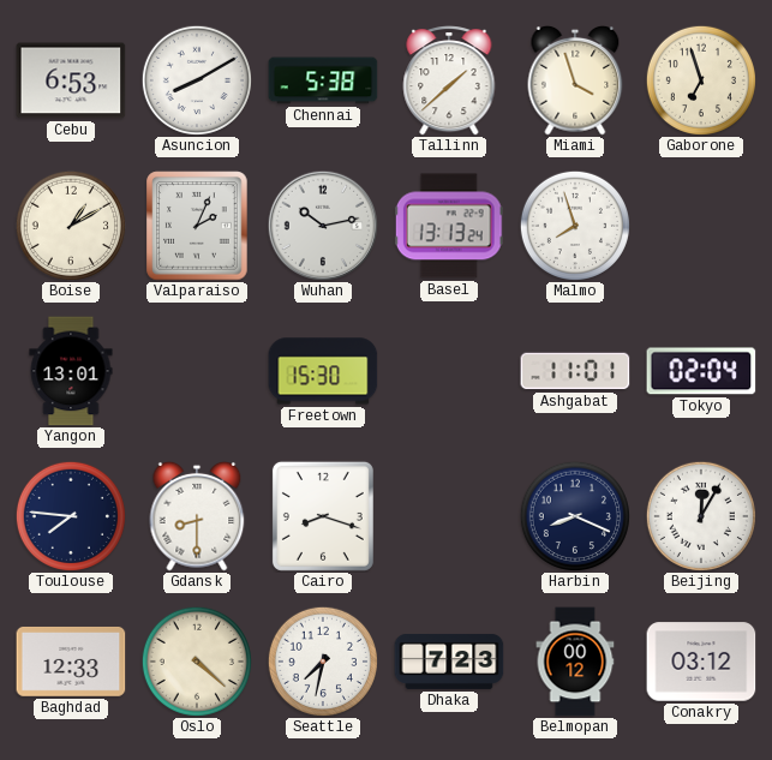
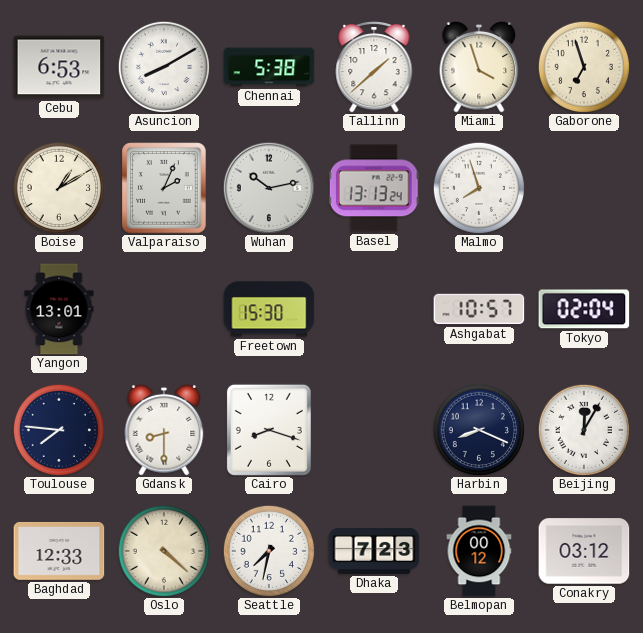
Ashgabat: 11:01 -> 10:57 (479, 309)
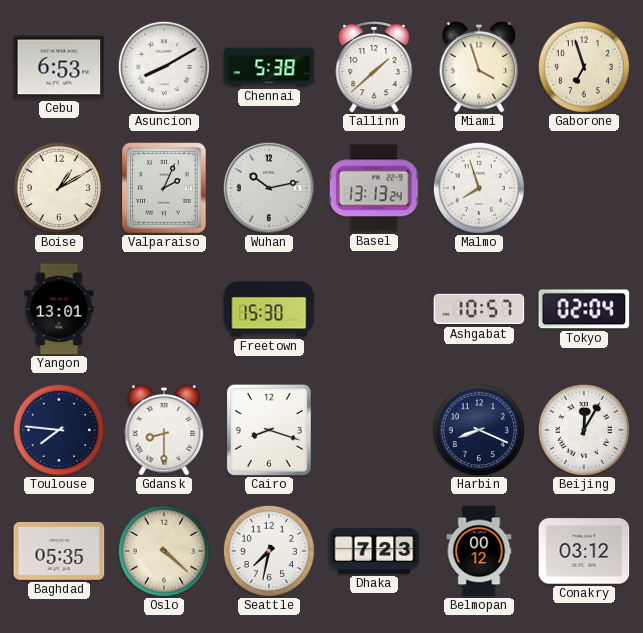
Baghdad: 12:33 -> 05:35 (59, 551)
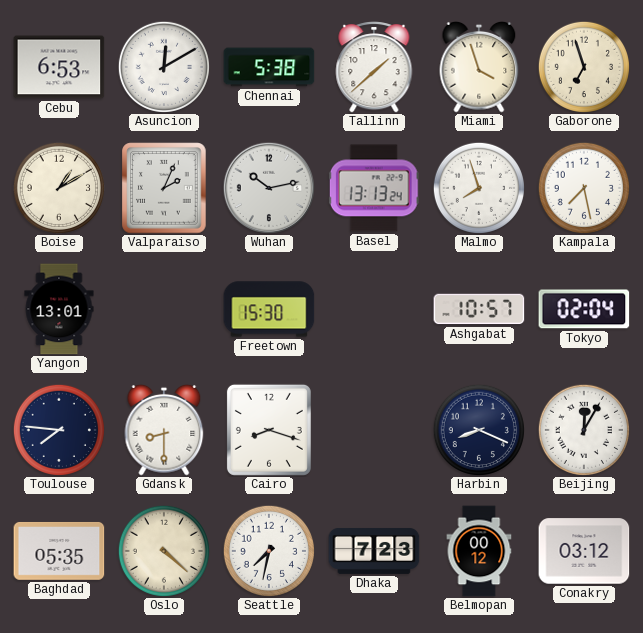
Asuncion: 8:10 -> 12:10 (164, 67)
Kampala: none -> 7:28 (584, 188)
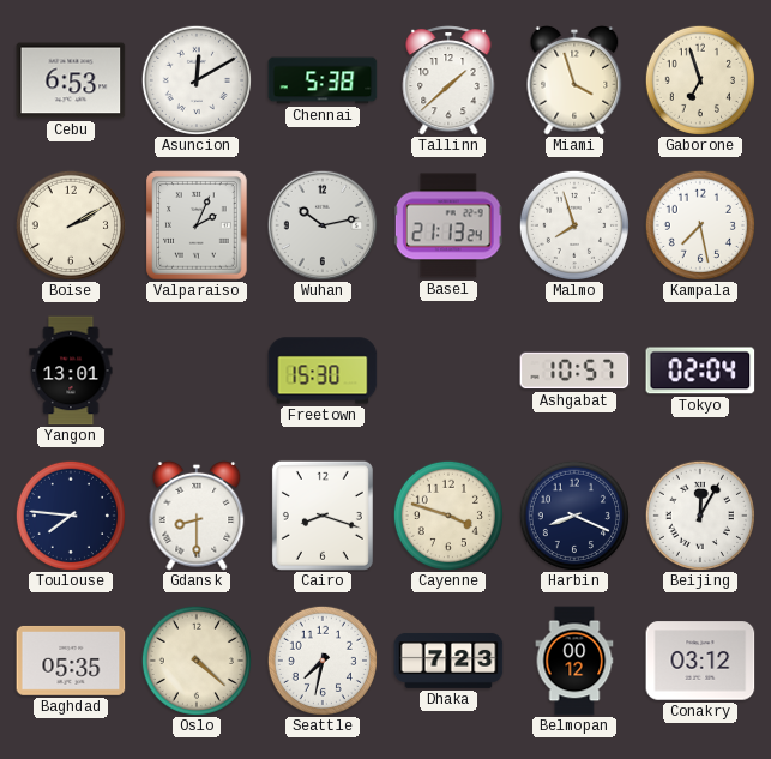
Boise: 1:10 -> 2:10 (71, 225)
Basel: 13:13 -> 21:13 (448, 225)
Cayenne: none -> 3:48 (448, 516)
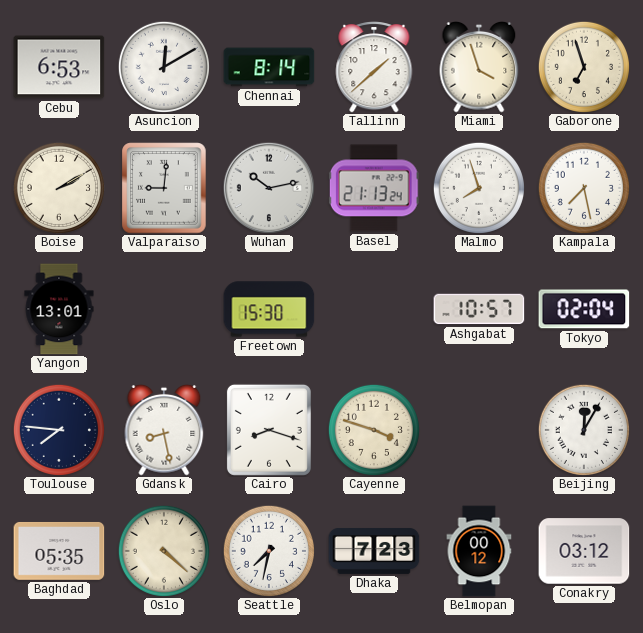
Chennai: 5:38 -> 8:14 (269, 67)
Valparaiso: 2:04 -> 9:01 (164, 188)
Gdansk: 8:30 -> 8:28 (164, 430)
Harbin: 8:19 -> none (574, 516)
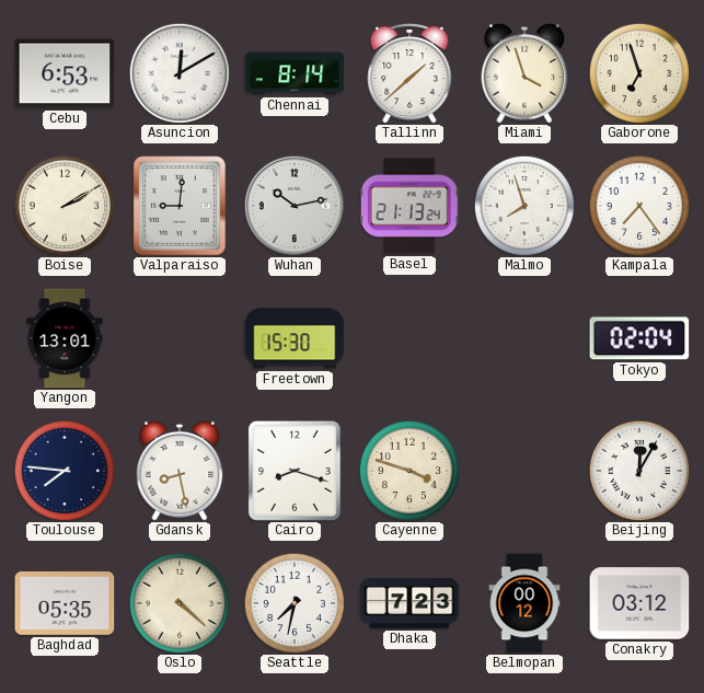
Kampala: 7:28 -> 7:24 (639, 206)
Ashgabat: 10:57 -> none (479, 309)
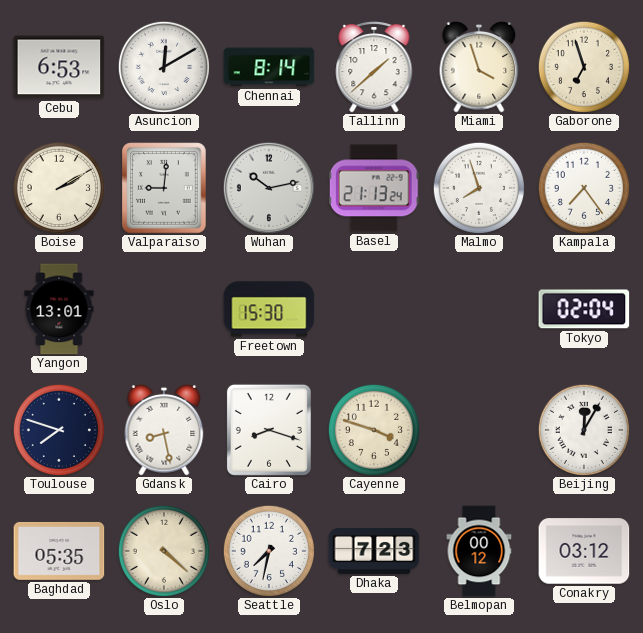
Toulouse: 7:46 -> 7:48 (59, 430)
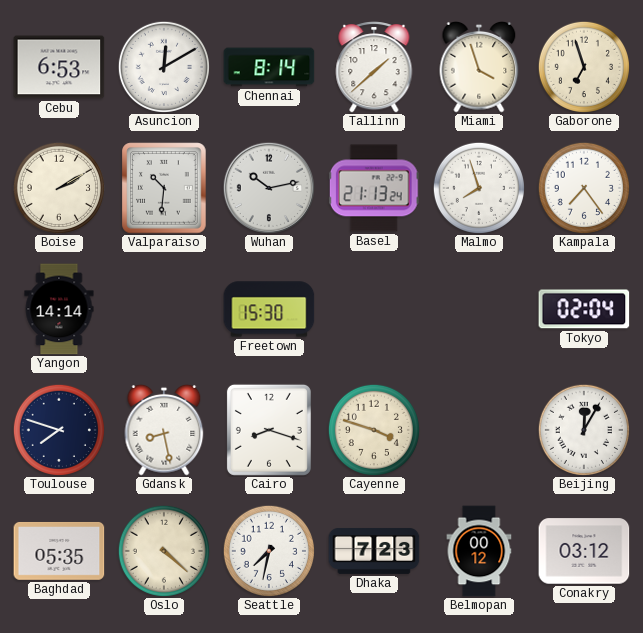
Valparaiso: 9:01 -> 10:31 (164, 188)
Yangon: 13:01 -> 14:14 (59, 309)
